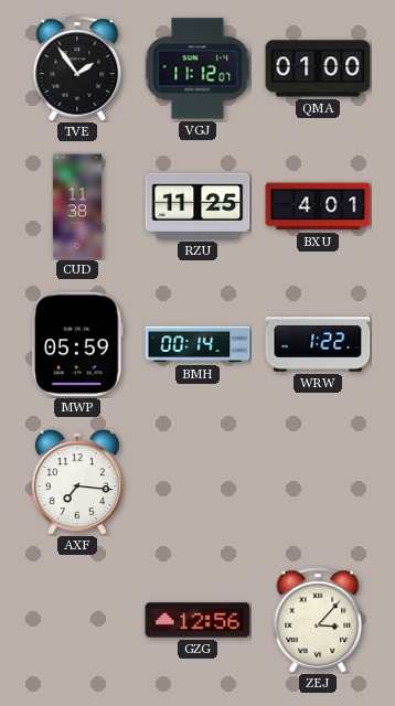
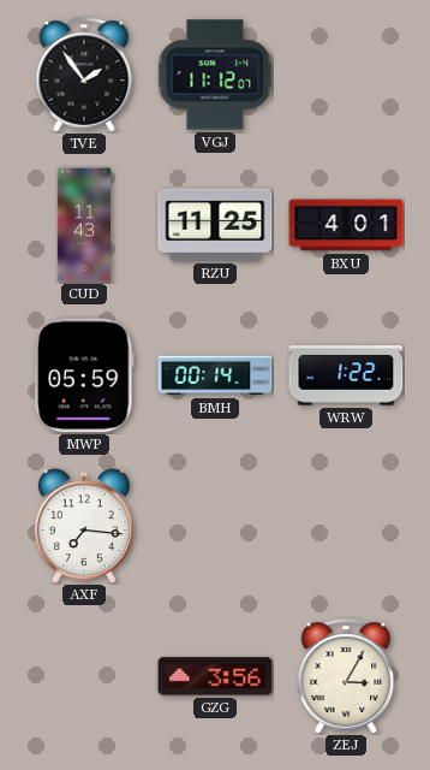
QMA: 01:00 -> none (318, 68)
CUD: 11:38 -> 11:43 (84, 225)
GZG: 12:56 -> 3:56 (215, 676)
ZEJ: 3:07 -> 3:05 (346, 676)
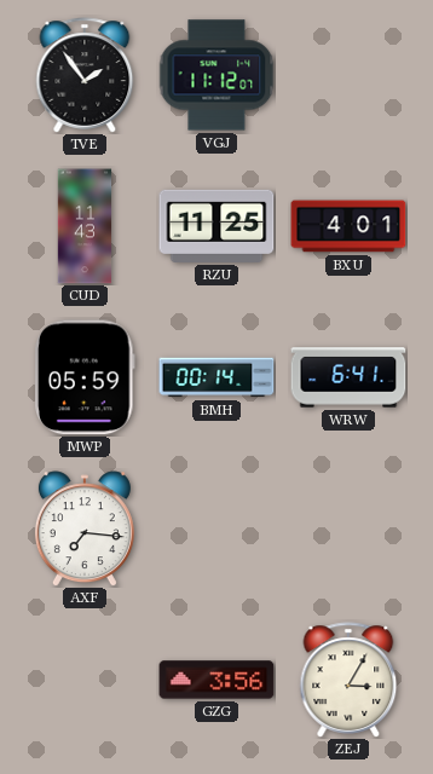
WRW: 1:22 -> 6:41 (348, 377)
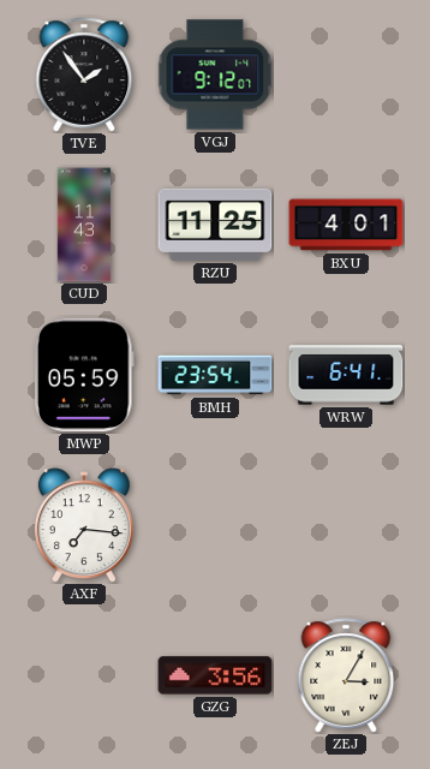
VGJ: 11:12 -> 9:12 (215, 74)
BMH: 00:14 -> 23:54 (215, 375)
